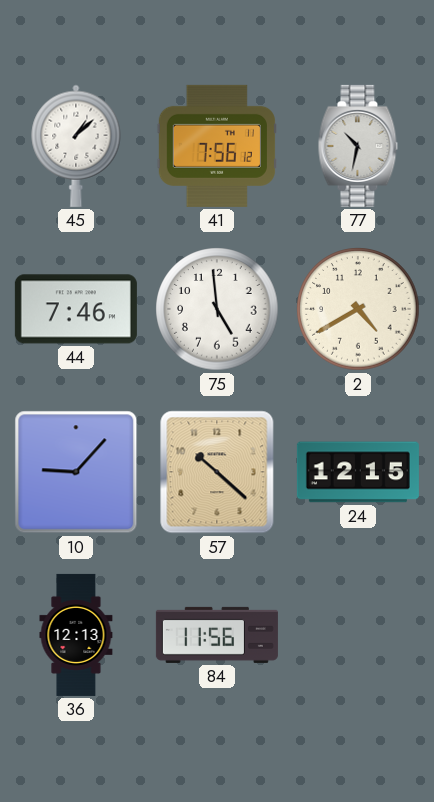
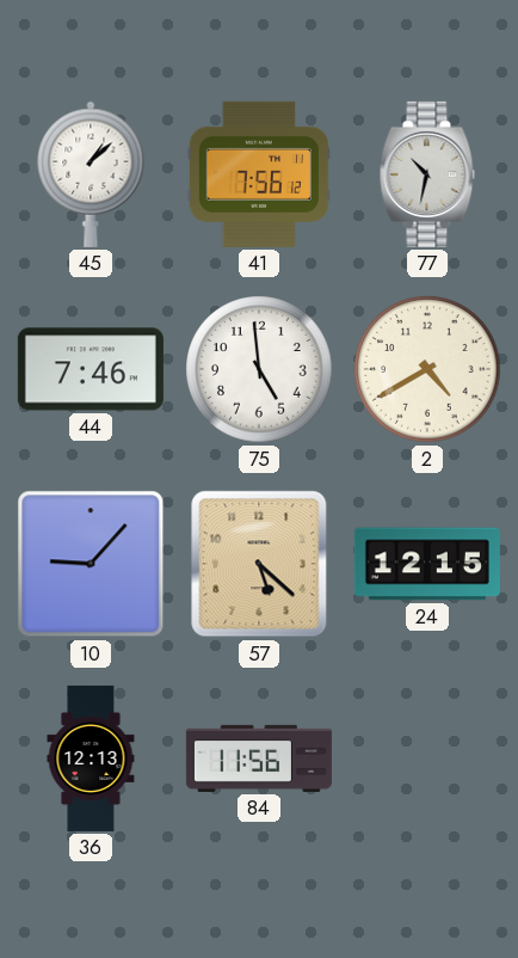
57: 10:22 -> 5:22 (259, 564)
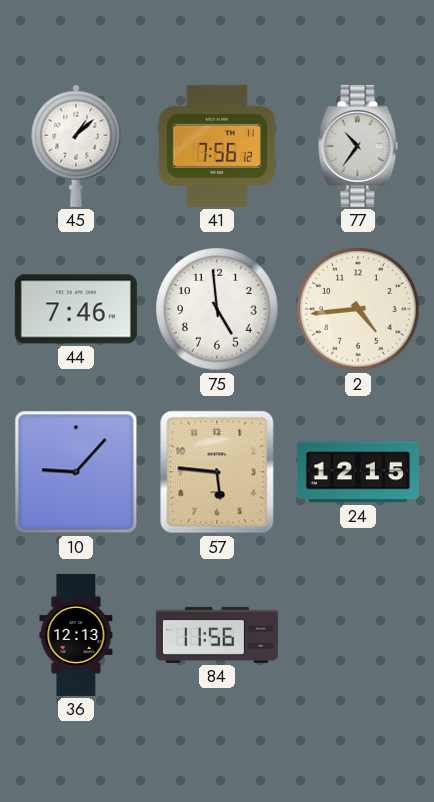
77: 10:32 -> 10:36 (358, 146)
2: 4:40 -> 4:44 (358, 309)
57: 5:22 -> 5:46 (217, 472)
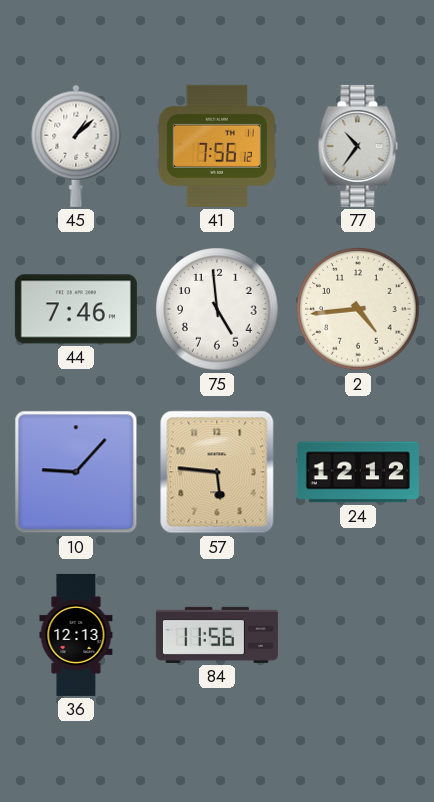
24: 12:15 -> 12:12 (358, 472)
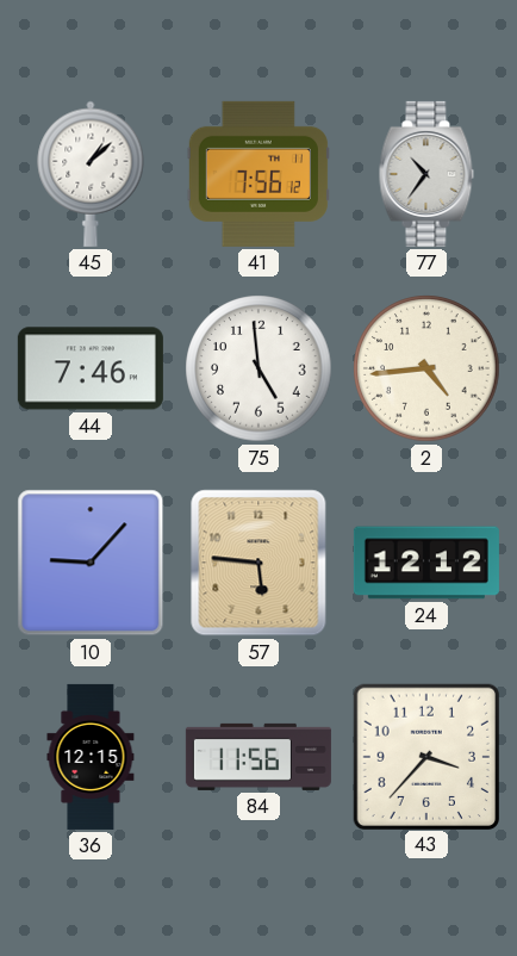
36: 12:13 -> 12:15 (91, 757)
43: none -> 3:37 (425, 756)
